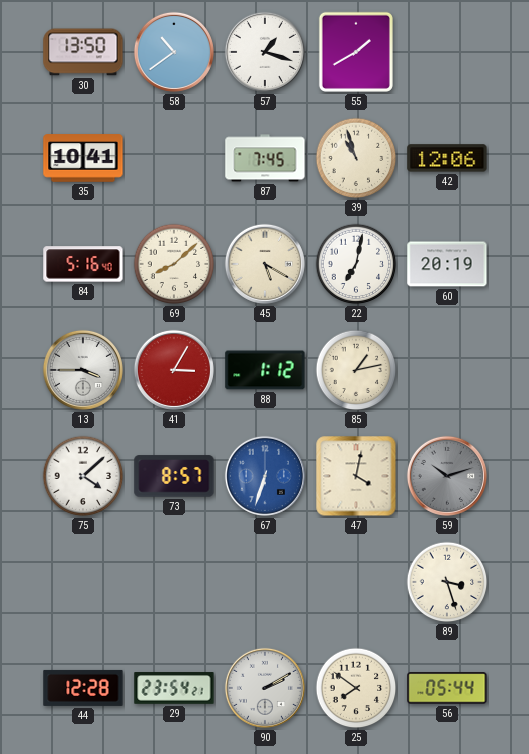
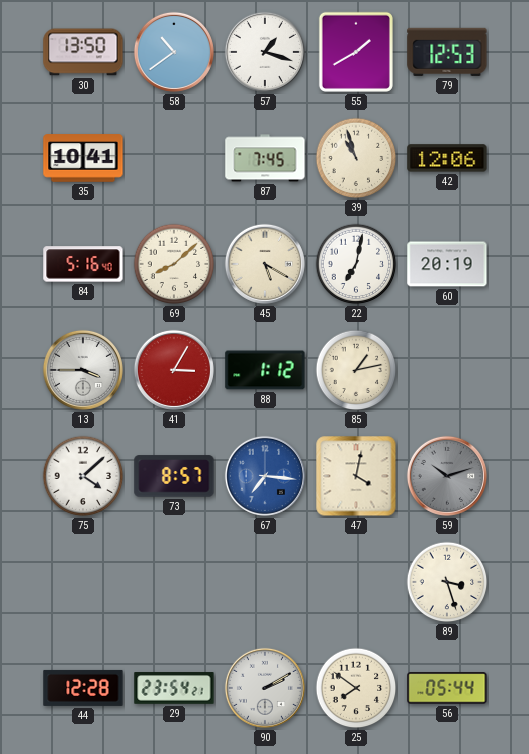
79: none -> 12:53 (447, 52)
67: 6:33 -> 7:16 (265, 476)
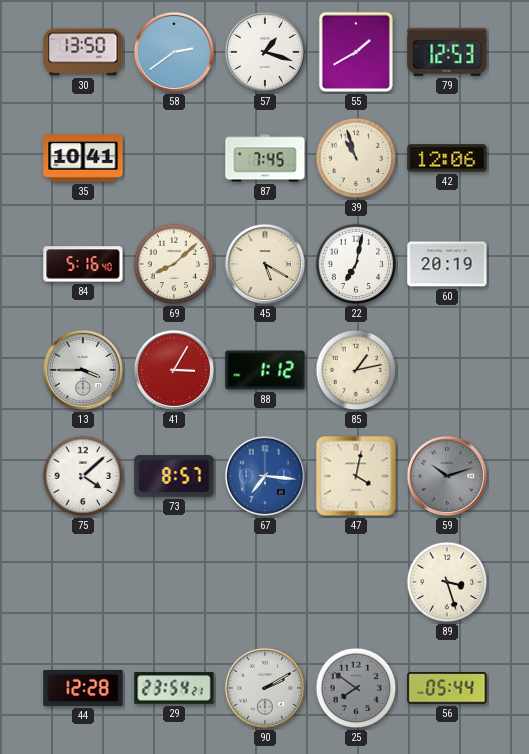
58: 10:39 -> 2:39 (174, 52)
25 dial: cream -> grey (356, 688)
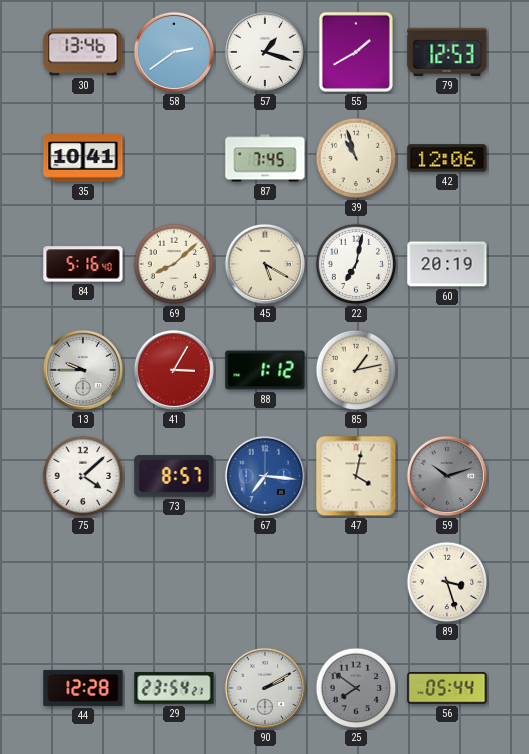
30: 13:50 -> 13:46 (83, 52)
13: 3:45 -> 9:45 (83, 370)
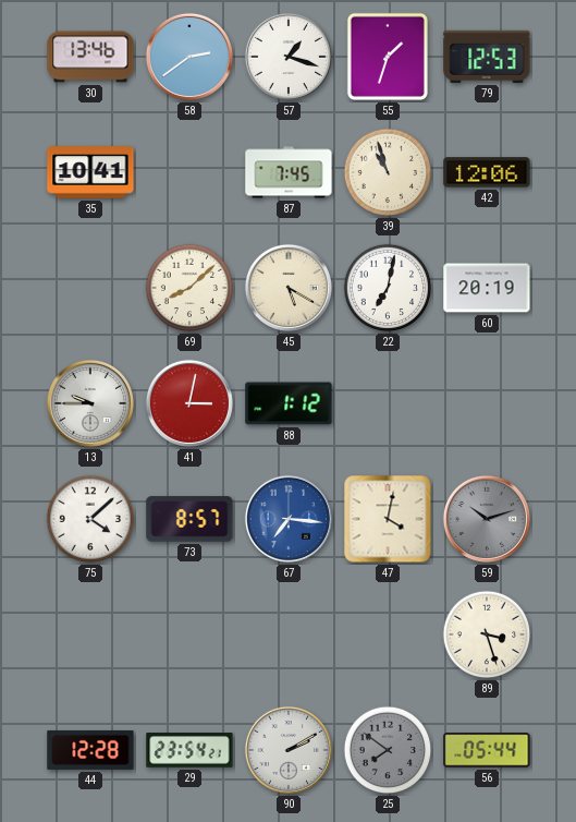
55: 1:40 -> 1:33 (388, 57)
84: 5:16 -> none (83, 264)
41: 3:05 -> 3:02 (189, 403)
85: 1:13 -> none (356, 370)
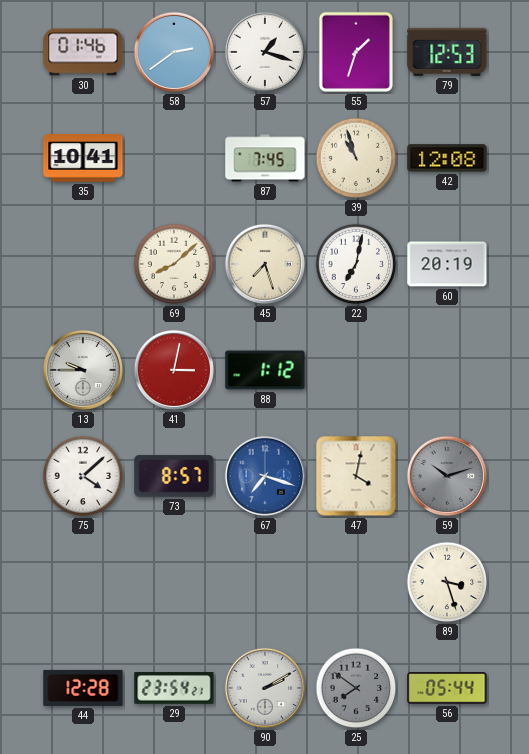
30: 13:46 -> 01:46 (83, 52)
42: 12:06 -> 12:08 (447, 158)
45: 5:20 -> 7:27 (265, 264)
67: 7:16 -> 7:18 (265, 476)
